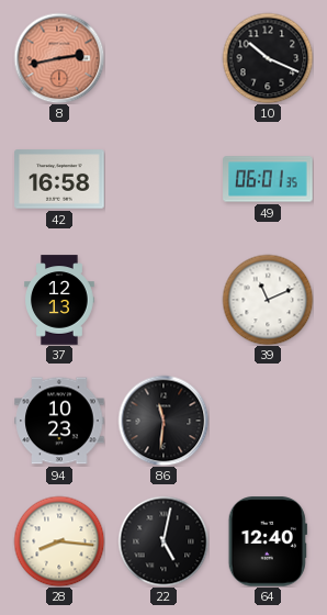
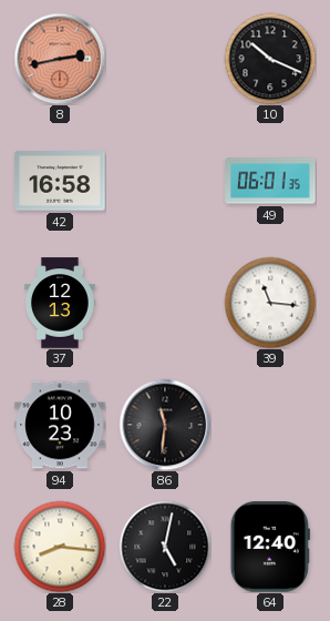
39: 11:11 -> 11:16 (270, 303)
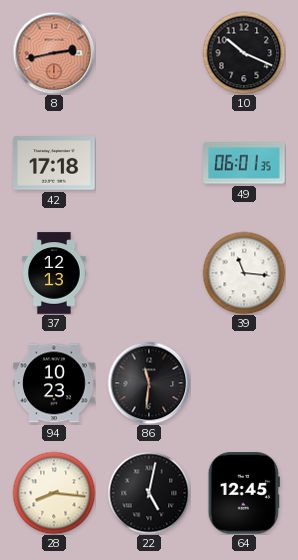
42: 16:58 -> 17:18 (54, 163)
64: 12:40 -> 12:45 (244, 493)
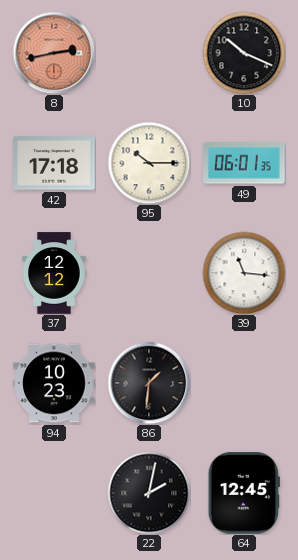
95: none -> 10:15 (149, 163)
37: 12:13 -> 12:12 (54, 273)
86: 11:31 -> 1:31 (149, 383)
28: 8:16 -> none (54, 493)
22: 5:02 -> 2:02 (149, 493)
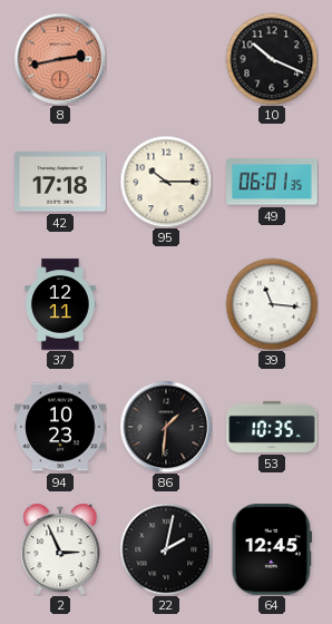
37: 12:12 -> 12:11 (60, 304)
53: none -> 10:35 (272, 427)
2: none -> 2:56 (60, 549)
